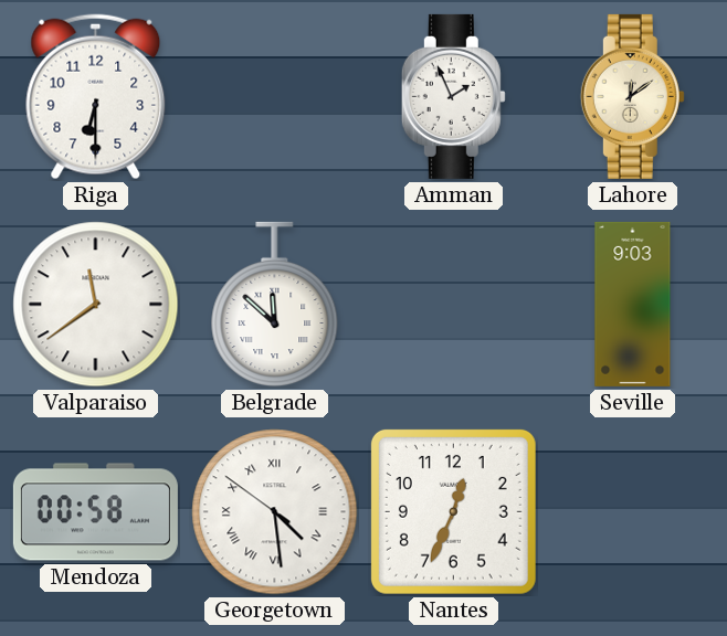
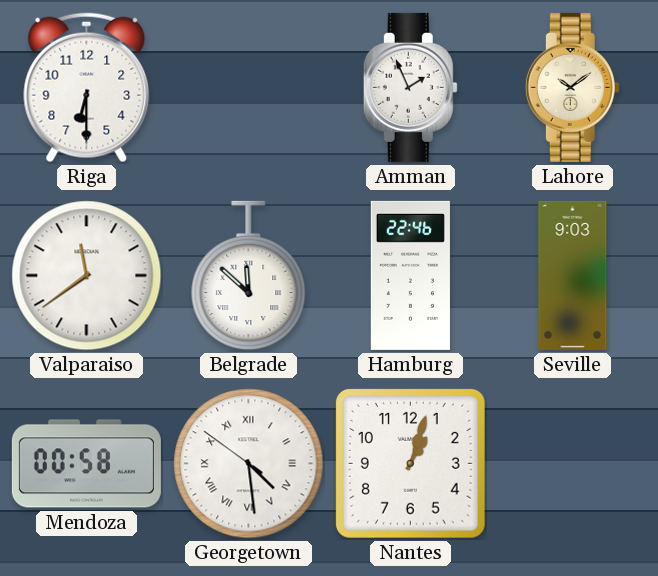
Lahore: 12:09 -> 10:09 (572, 87)
Hamburg: none -> 22:46 (410, 275)
Nantes: 12:34 -> 1:03 (410, 463)
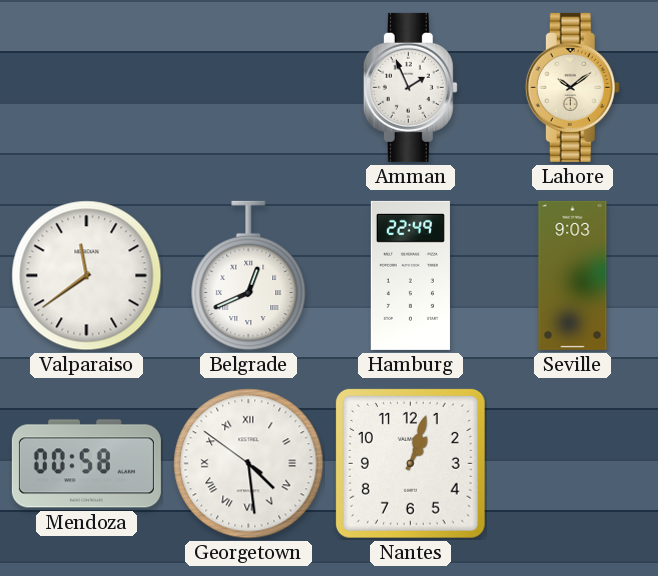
Riga: 6:30 -> none (87, 88)
Belgrade: 11:52 -> 12:41 (249, 276)
Hamburg: 22:46 -> 22:49 (410, 275)
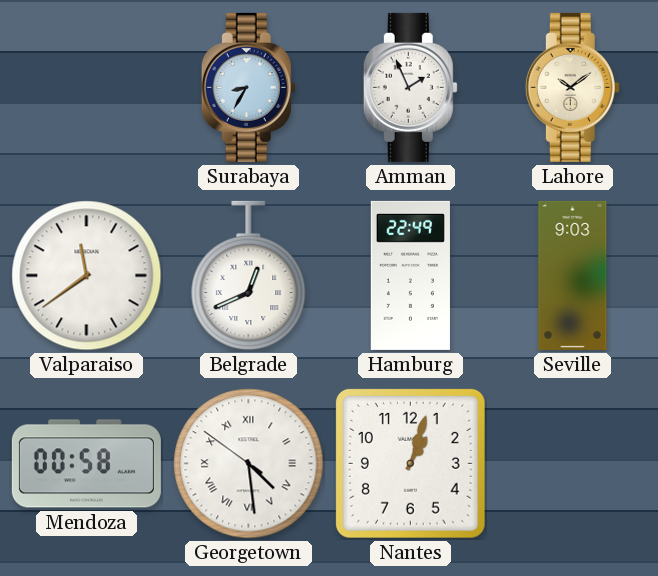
Surabaya: none -> 8:35 (248, 87)
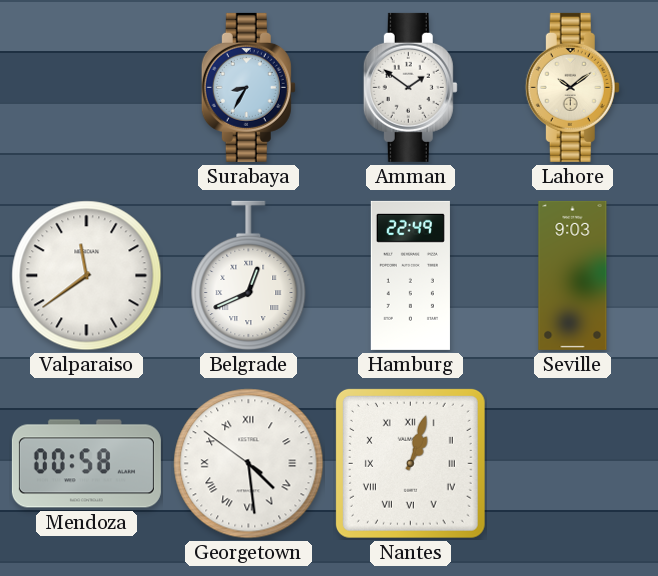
Amman: 1:56 -> 1:51 (410, 87)
Nantes numerals: Arabic -> Roman (410, 463)
